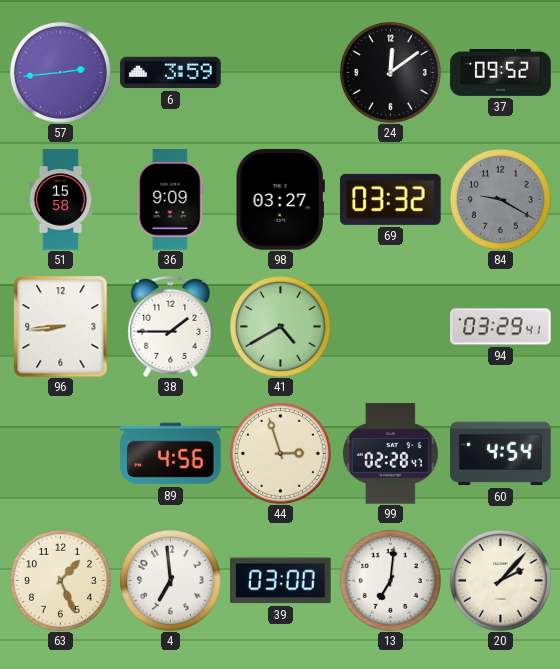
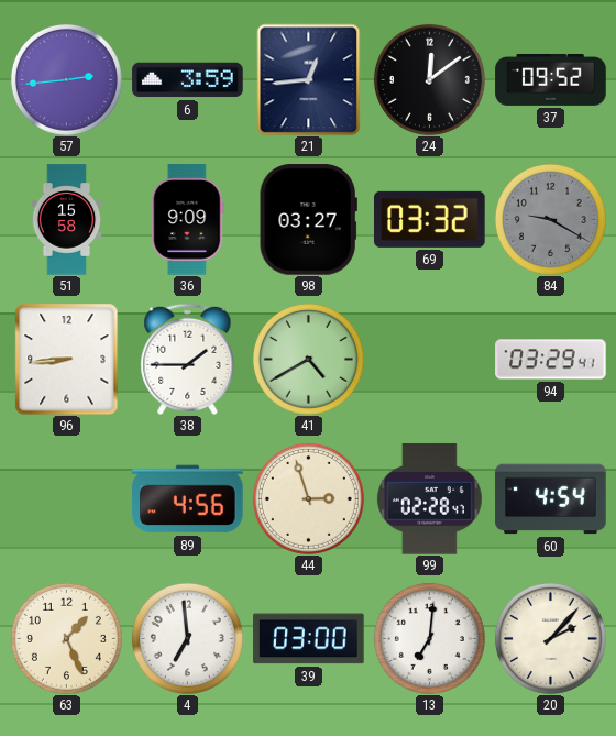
21: none -> 12:44 (309, 79)
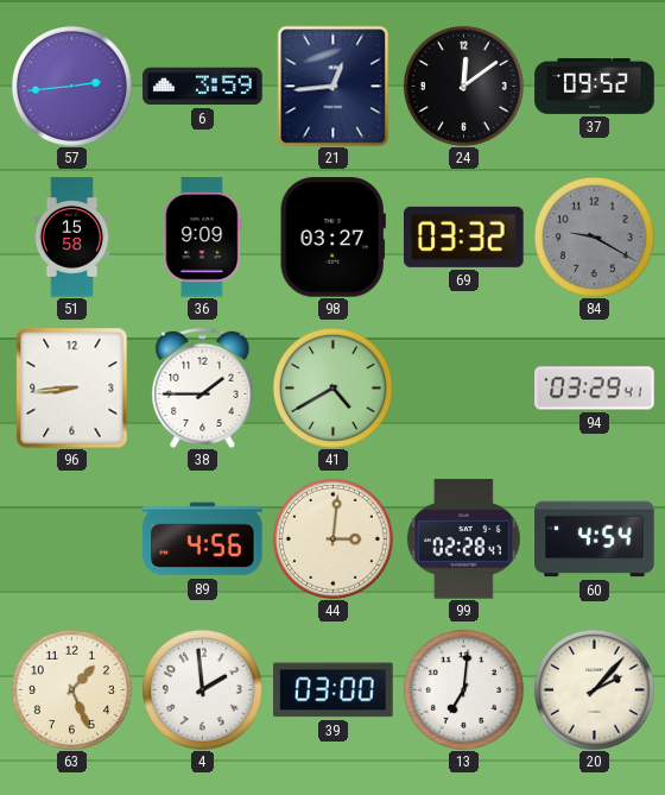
44: 2:57 -> 3:01 (332, 538)
4: 6:59 -> 1:59 (202, 689)
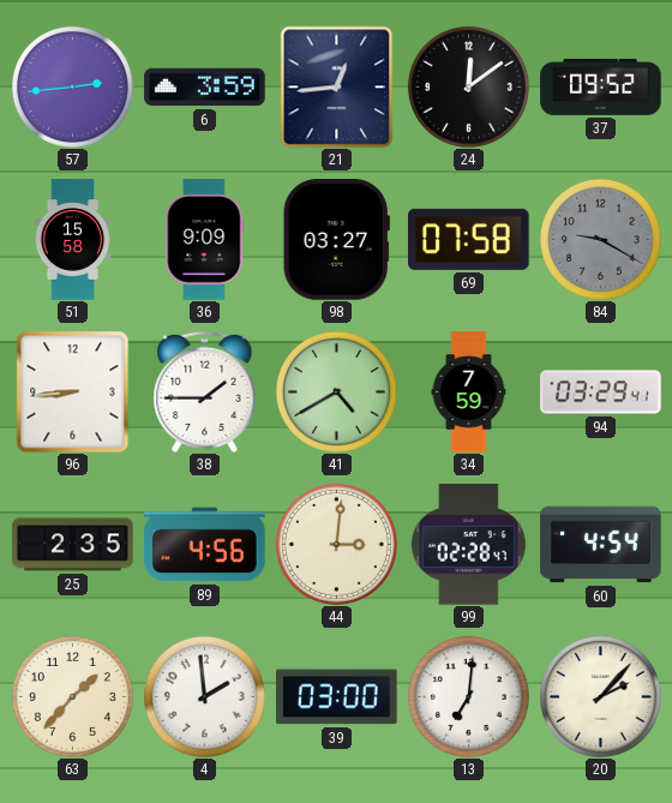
69: 03:32 -> 07:58 (469, 239)
34: none -> 7:59 (469, 392)
25: none -> 2:35 (73, 545)
63: 1:26 -> 1:37 (72, 696)
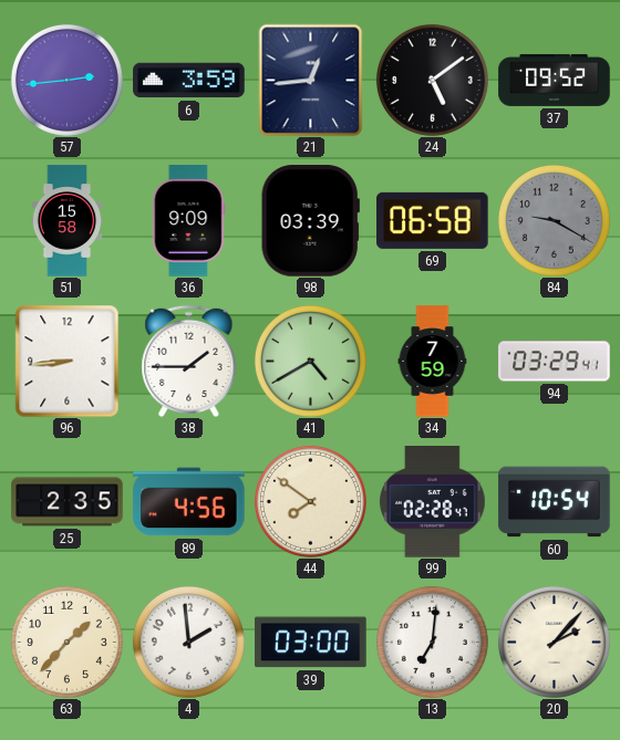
24: 12:09 -> 5:09 (432, 80)
98: 03:27 -> 03:39 (310, 221)
69: 07:58 -> 06:58 (433, 220)
44: 3:01 -> 7:51 (310, 501)
60: 4:54 -> 10:54 (555, 502)
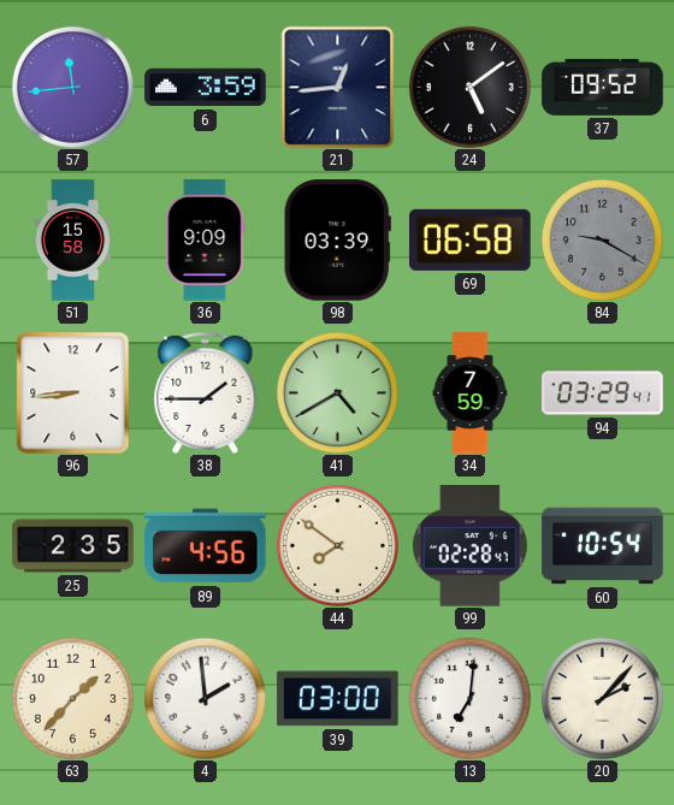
57: 2:44 -> 11:44 (72, 87)
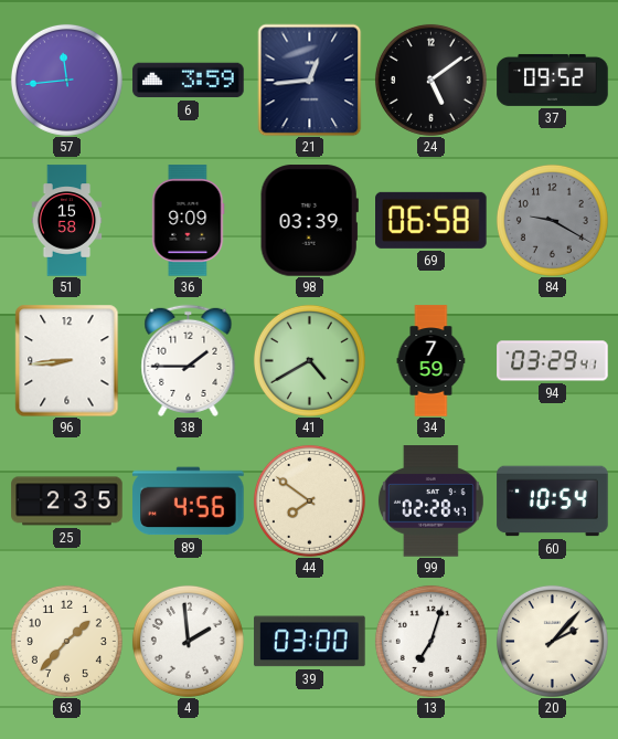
13: 7:01 -> 7:03 (430, 641)
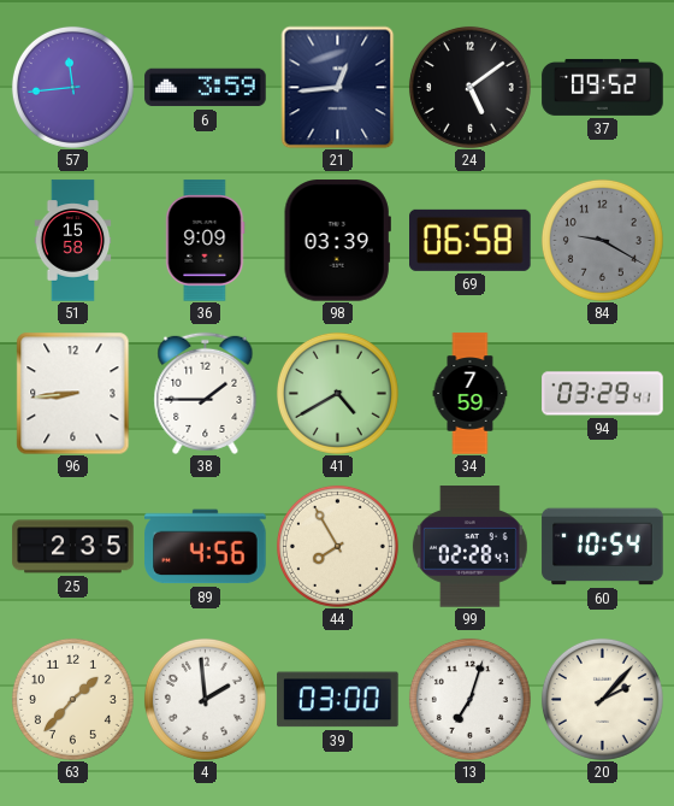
44: 7:51 -> 7:55 (337, 546)
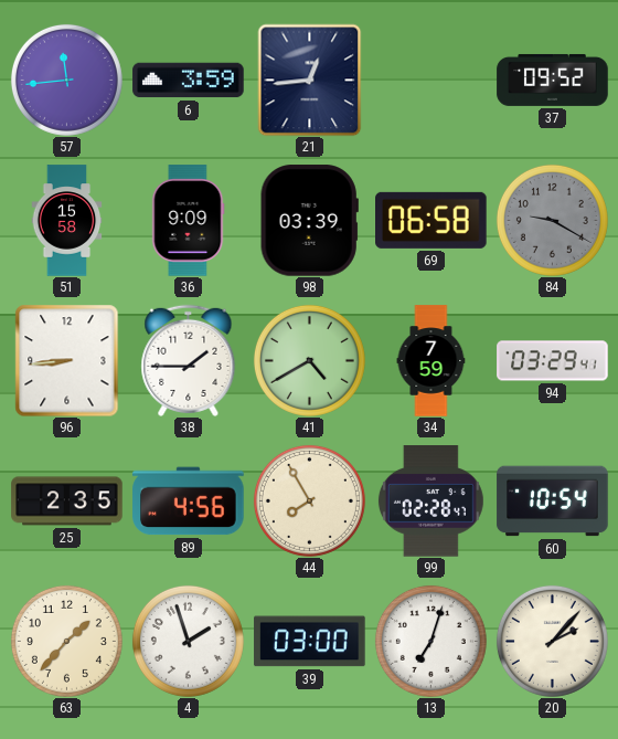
24: 5:09 -> none (469, 87)
4: 1:59 -> 1:57 (188, 641)
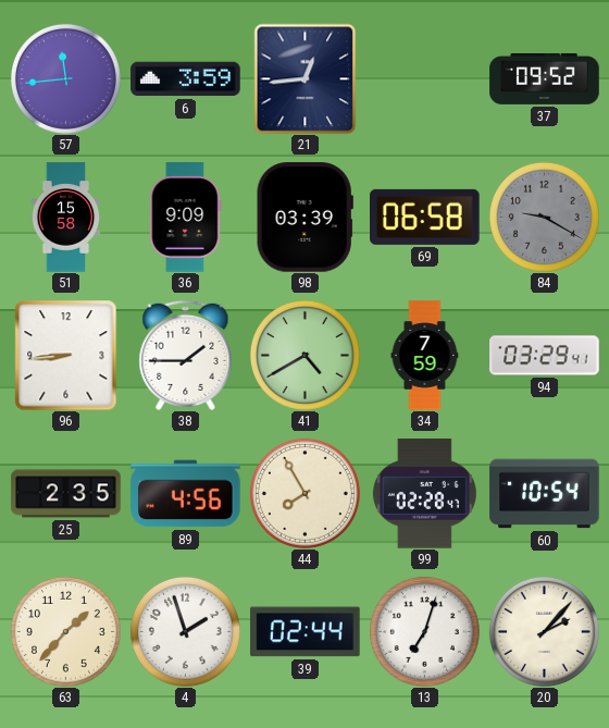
39: 03:00 -> 02:44 (306, 632)
